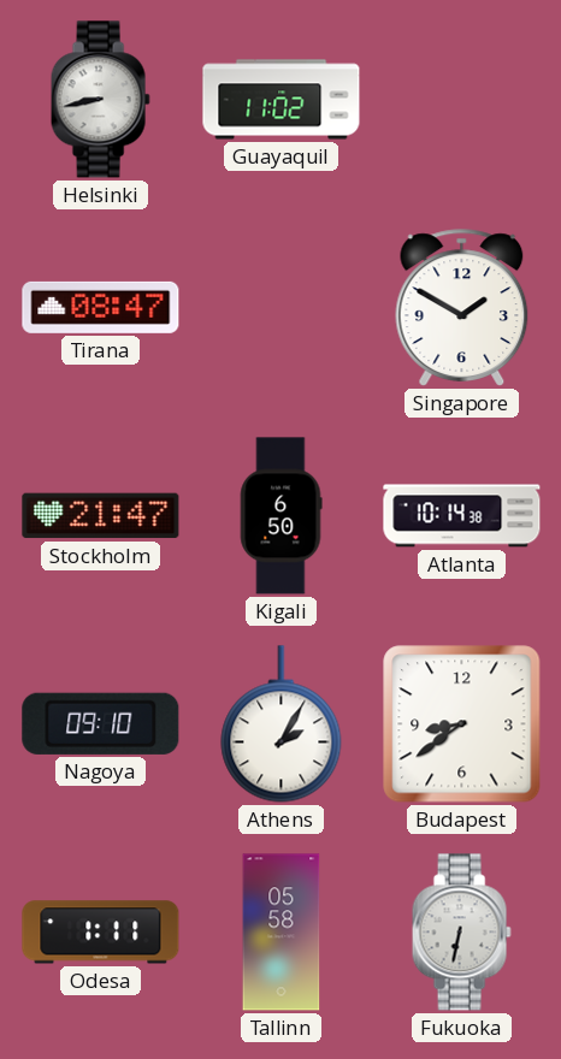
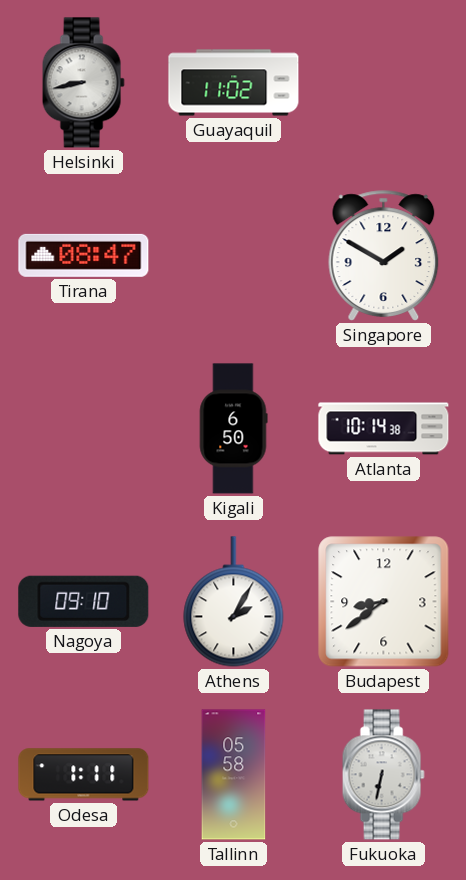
Stockholm: 21:47 -> none (101, 516)
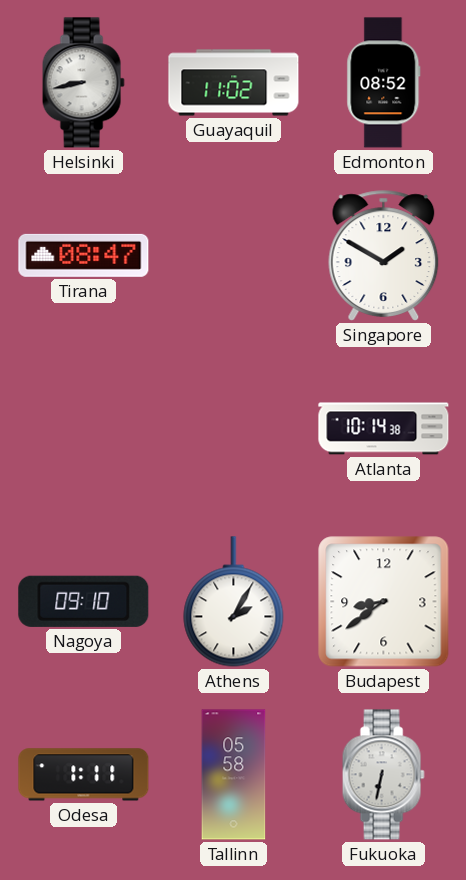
Edmonton: none -> 08:52 (384, 83)
Kigali: 6:50 -> none (233, 429)
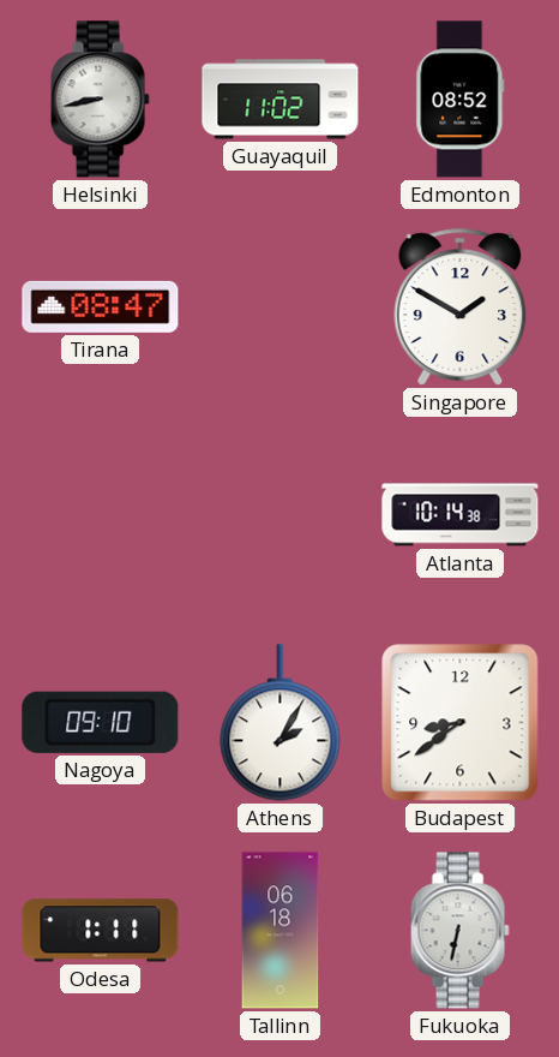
Tallinn: 05:58 -> 06:18 (281, 931)
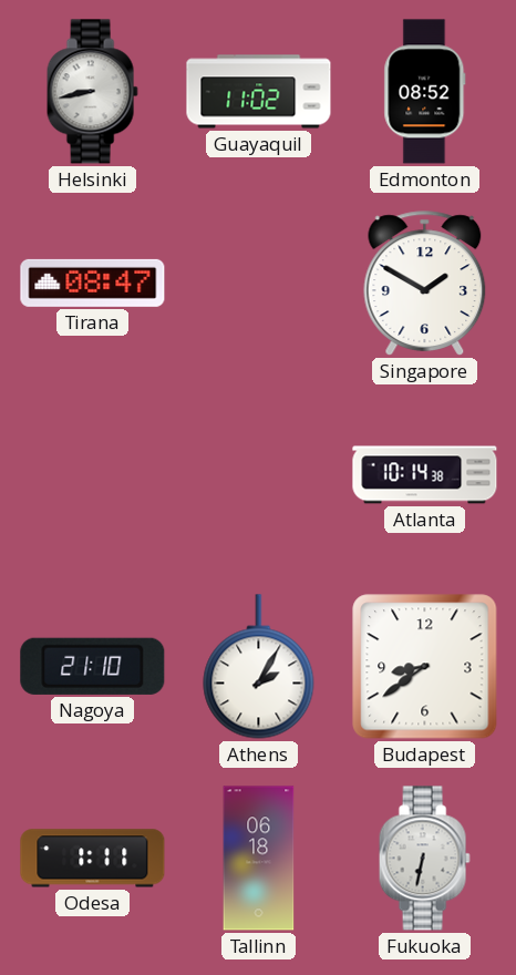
Nagoya: 09:10 -> 21:10 (93, 666)
